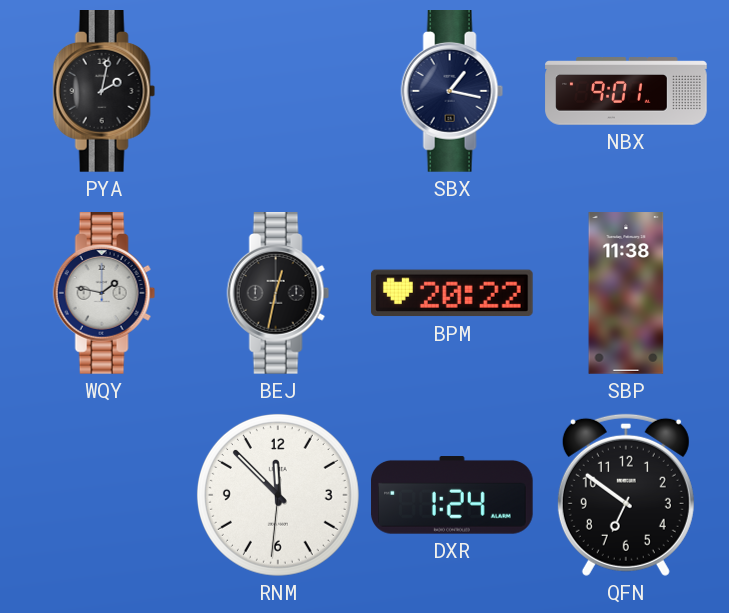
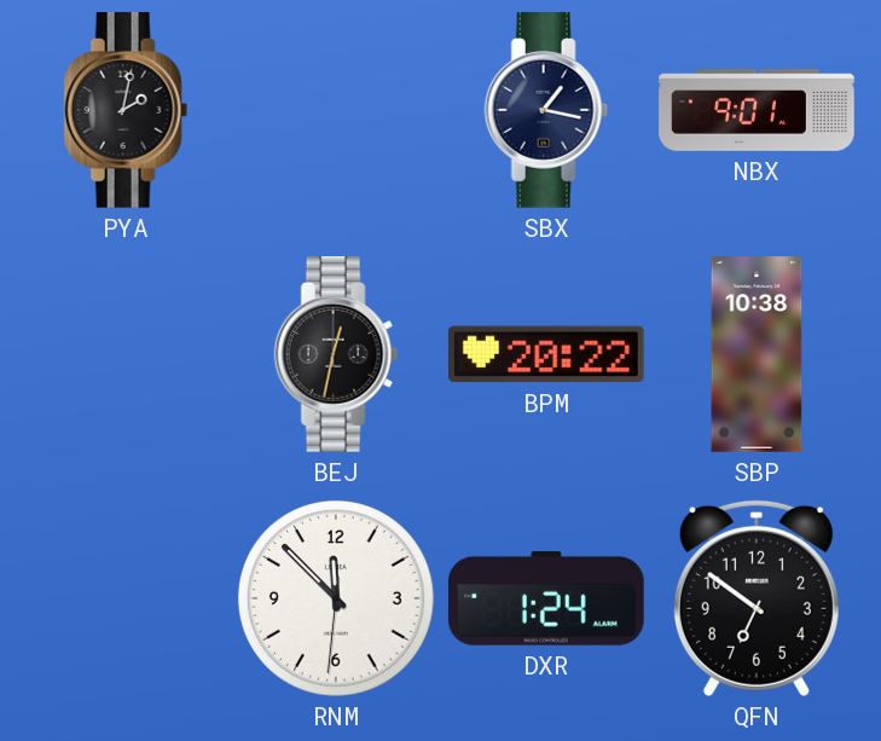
WQY: 1:47 -> none (104, 294)
SBP: 11:38 -> 10:38 (757, 354)
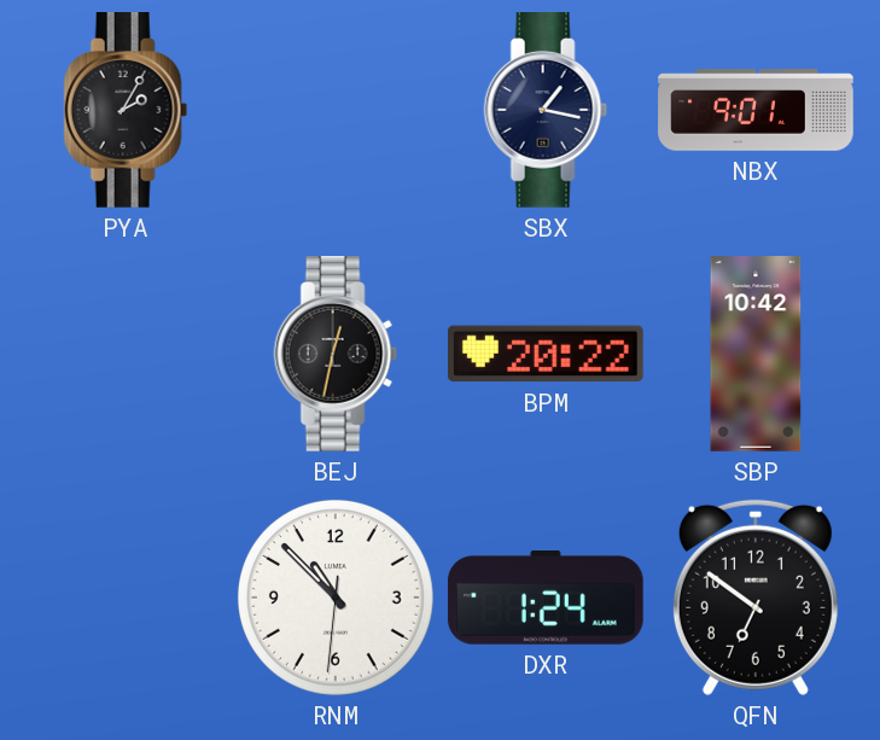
PYA: 2:02 -> 2:05 (126, 111)
SBP: 10:38 -> 10:42 (756, 354)
RNM: 11:52 -> 10:52 (336, 598)
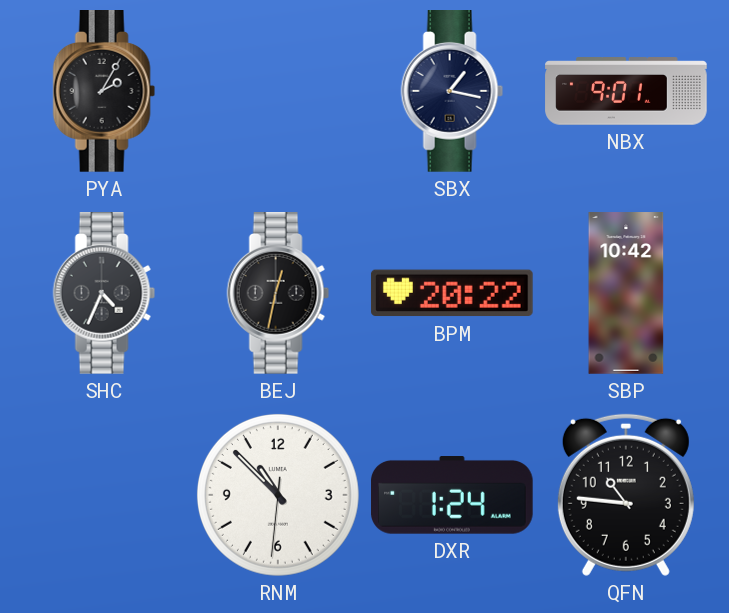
SHC: none -> 4:34 (104, 294)
QFN: 6:51 -> 10:46 (626, 495)
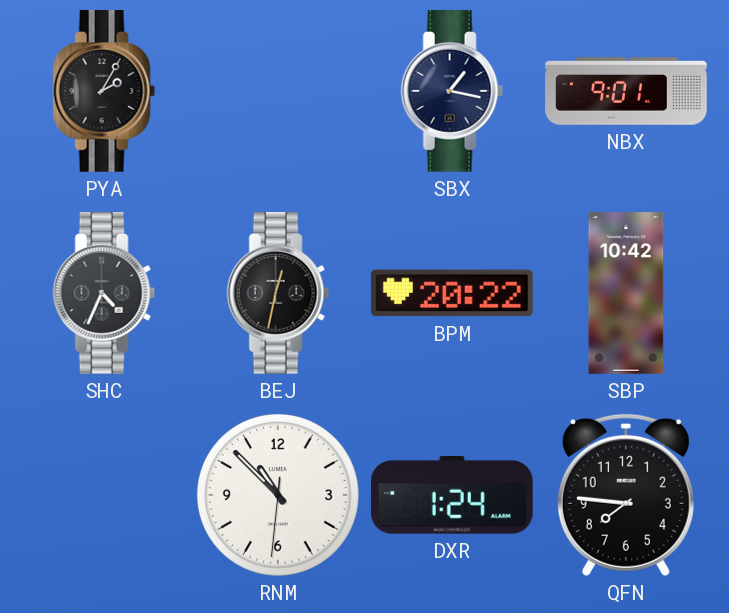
QFN: 10:46 -> 7:46 (626, 495)
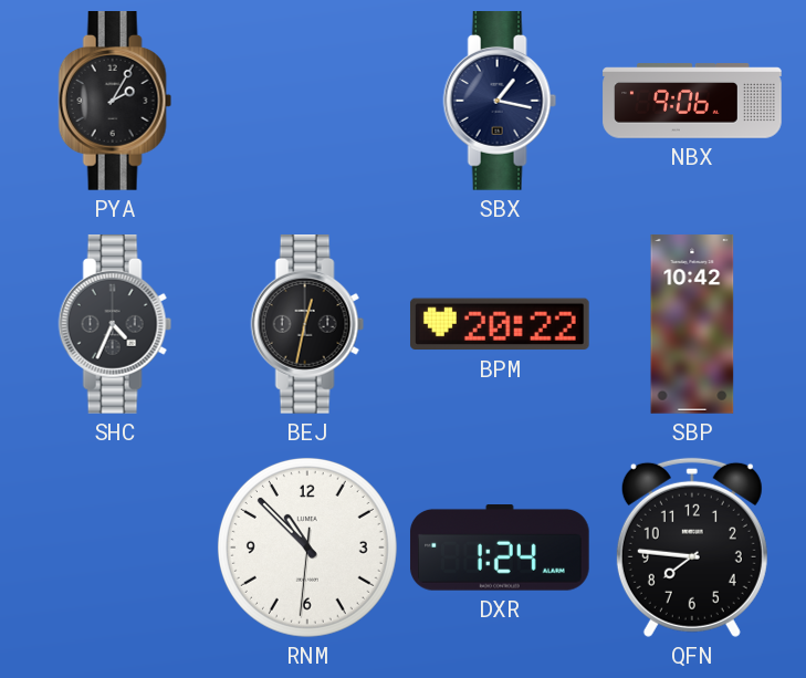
NBX: 9:01 -> 9:06 (692, 101)
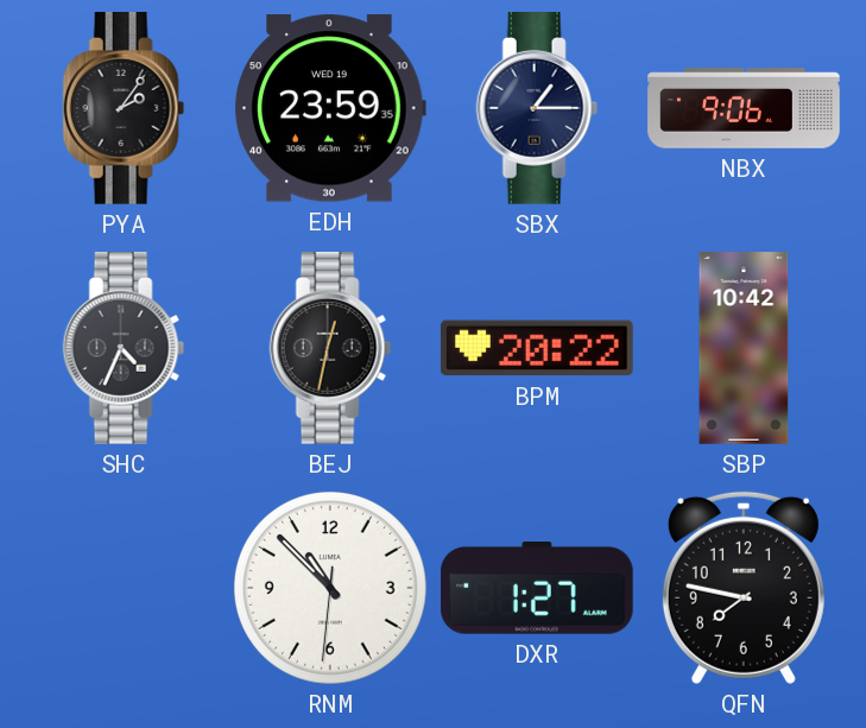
PYA: 2:05 -> 2:06 (124, 109)
EDH: none -> 23:59 (330, 108)
SBX: 1:17 -> 1:15 (537, 109)
DXR: 1:24 -> 1:27 (537, 589)
QFN: 7:46 -> 7:47 (744, 588)
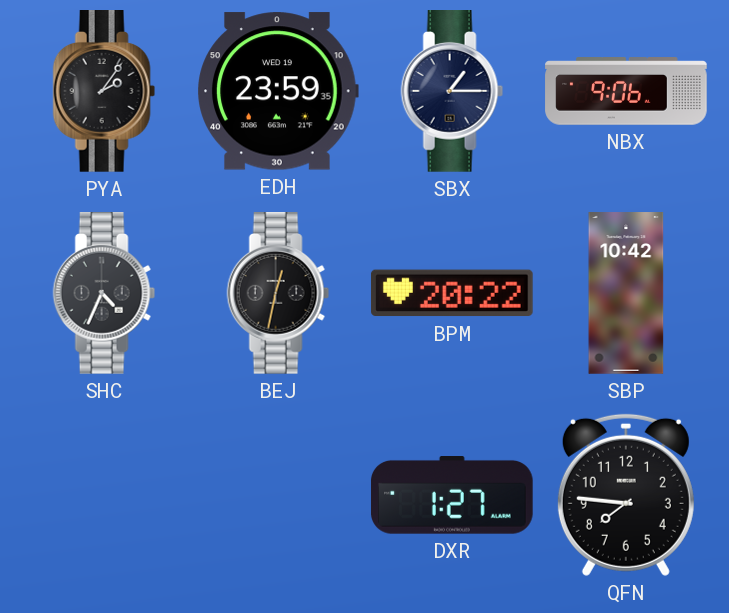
RNM: 10:52 -> none (330, 588)
QFN: 7:47 -> 7:46 (626, 495)
